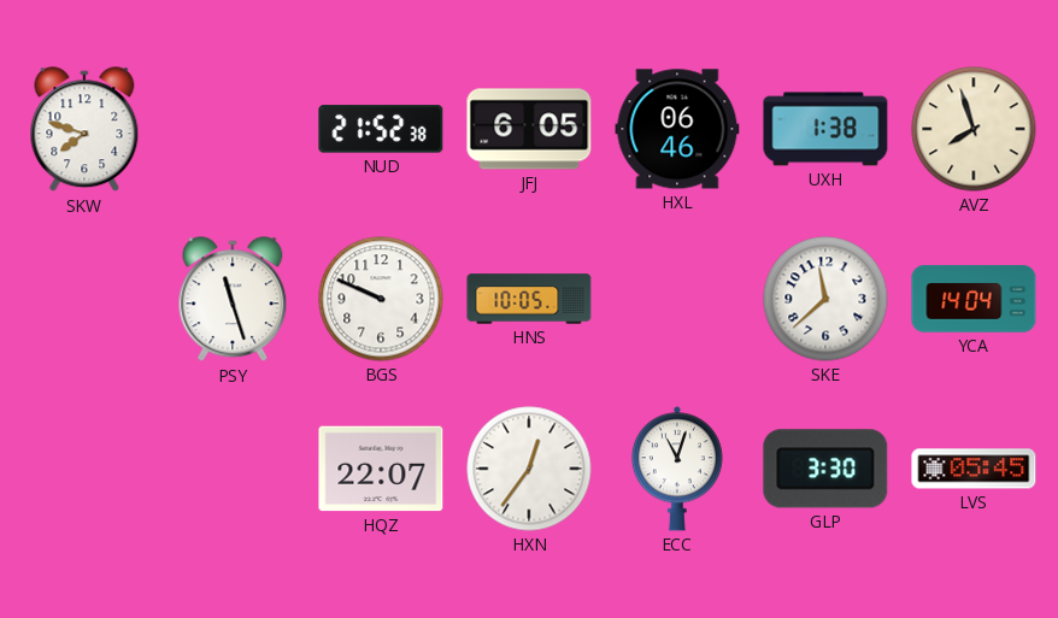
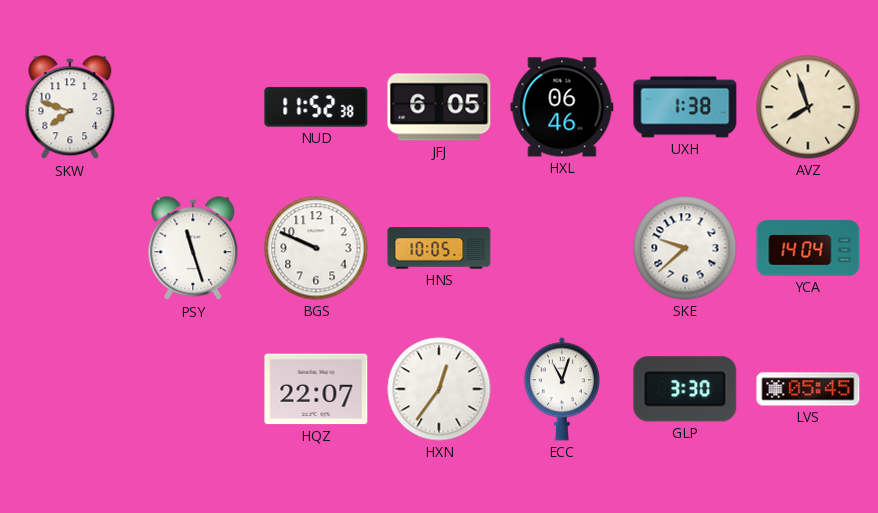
NUD: 21:52 -> 11:52 (316, 107)
SKE: 11:38 -> 9:38 (685, 248)
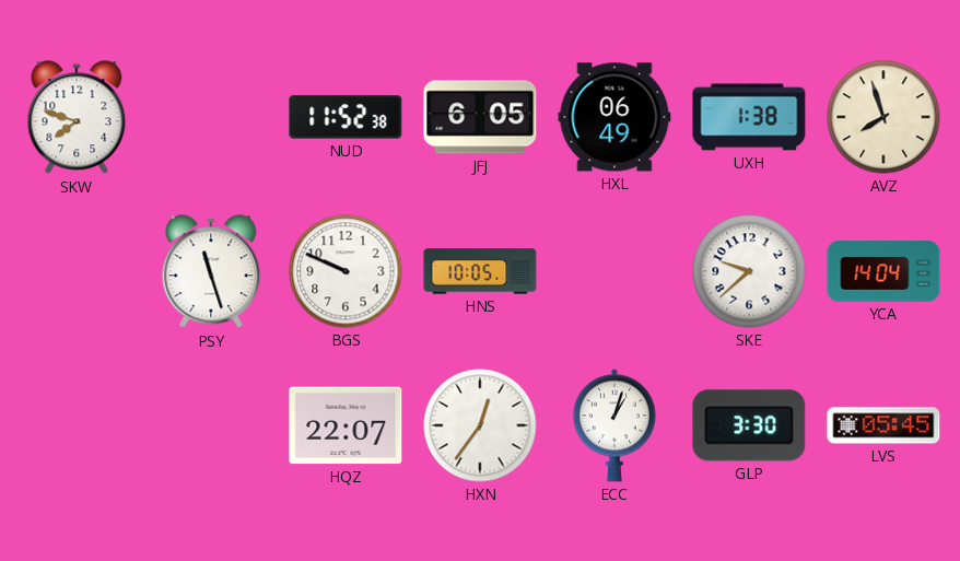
HXL: 06:46 -> 06:49 (614, 117)
ECC: 11:03 -> 1:03 (614, 425)
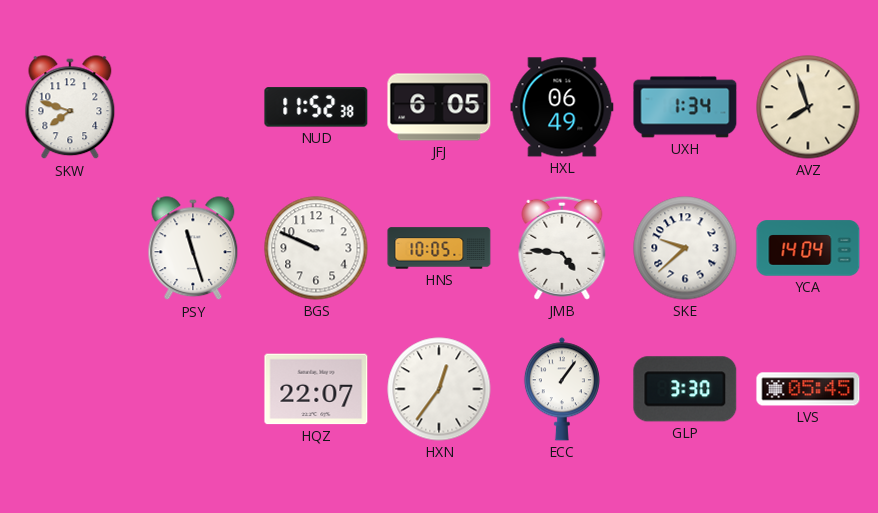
UXH: 1:38 -> 1:34 (685, 107)
JMB: none -> 4:46 (562, 248)
ECC: 1:03 -> 1:06 (562, 389)
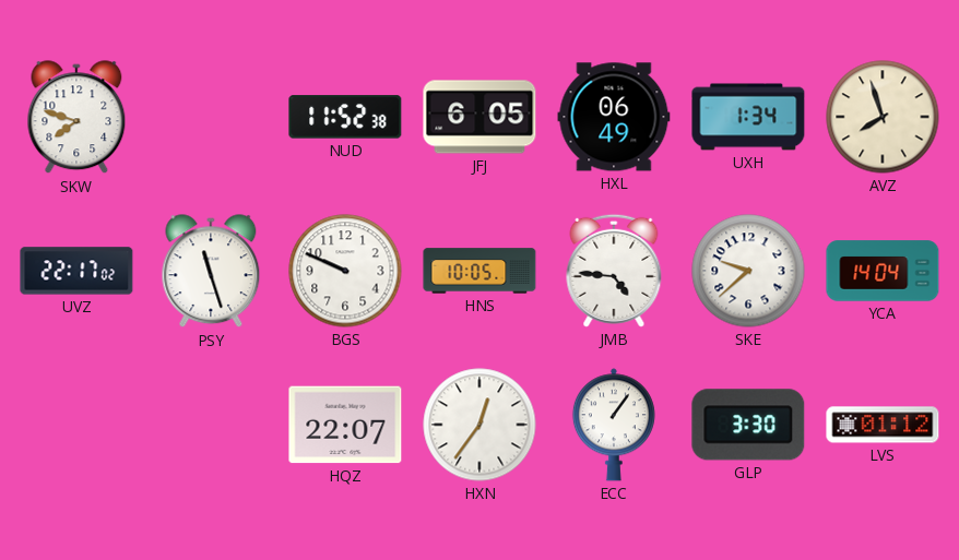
UVZ: none -> 22:17 (76, 271)
LVS: 05:45 -> 01:12 (883, 425)
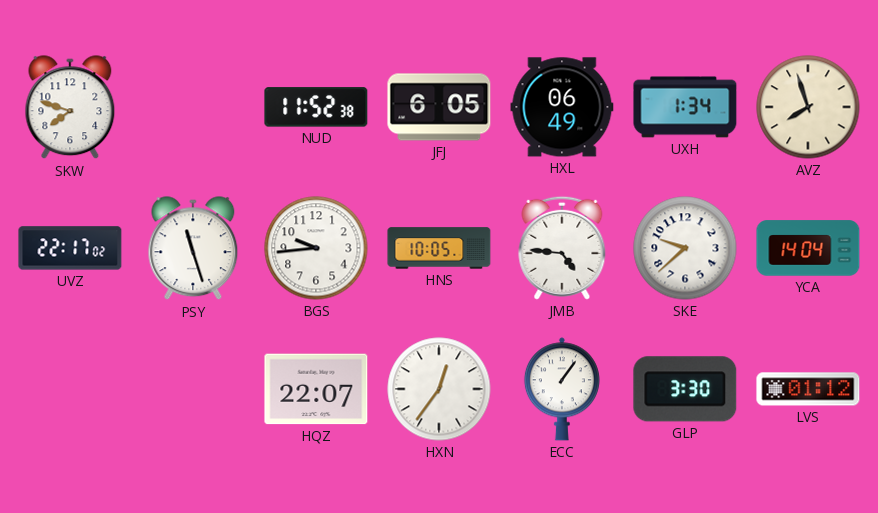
BGS: 9:49 -> 9:44 (316, 248)
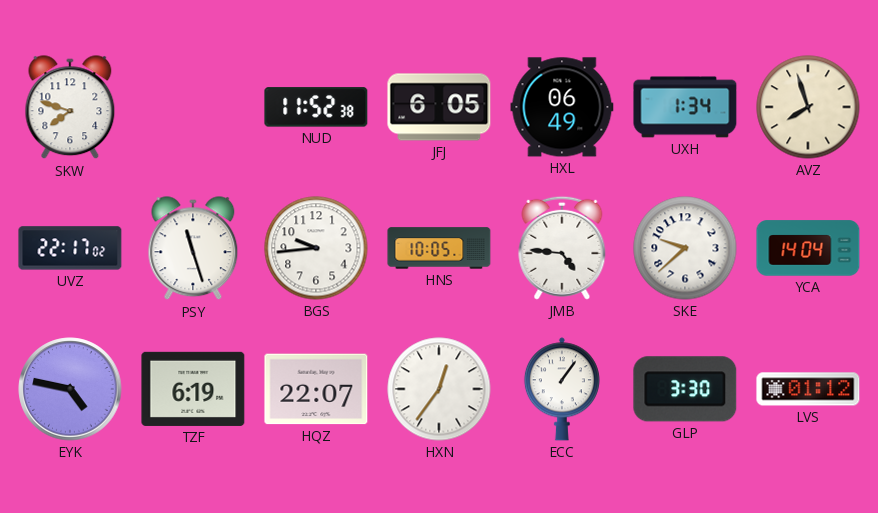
EYK: none -> 4:47 (70, 389)
TZF: none -> 6:19 (193, 389)
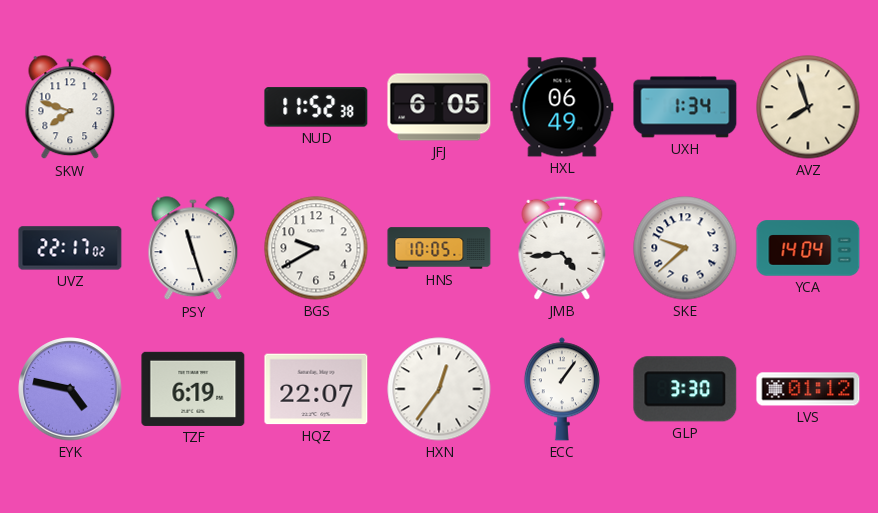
BGS: 9:44 -> 9:40 (316, 248)
JMB: 4:46 -> 4:44 (562, 248)
